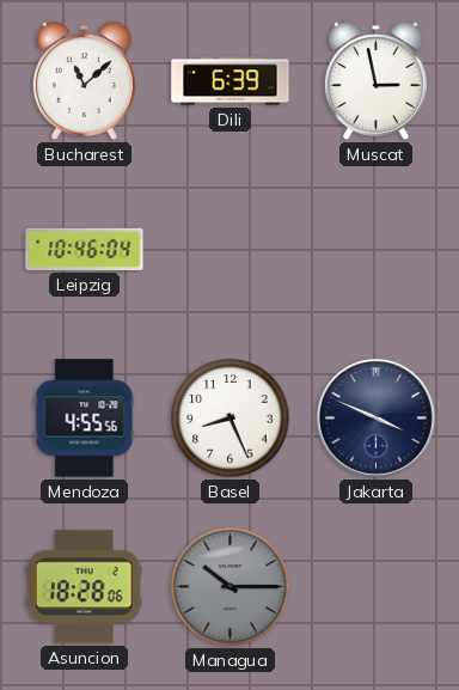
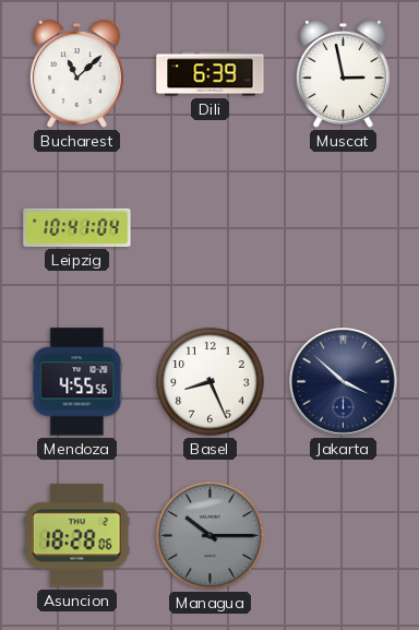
Leipzig: 10:46 -> 10:41 (77, 227)
Jakarta: 3:49 -> 3:52 (344, 382)
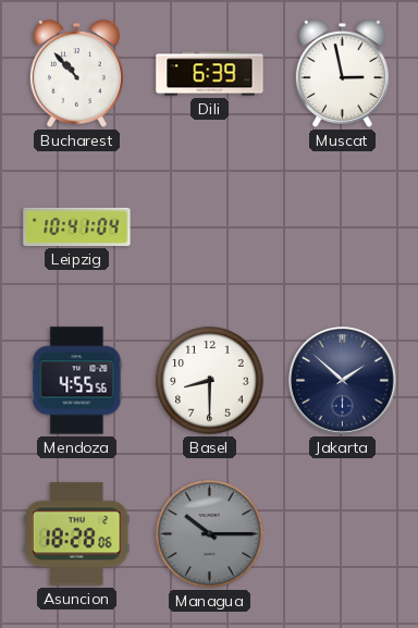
Bucharest: 11:08 -> 10:53 (76, 74)
Basel: 8:26 -> 8:30 (210, 381)
Jakarta: 3:52 -> 1:52 (343, 381)
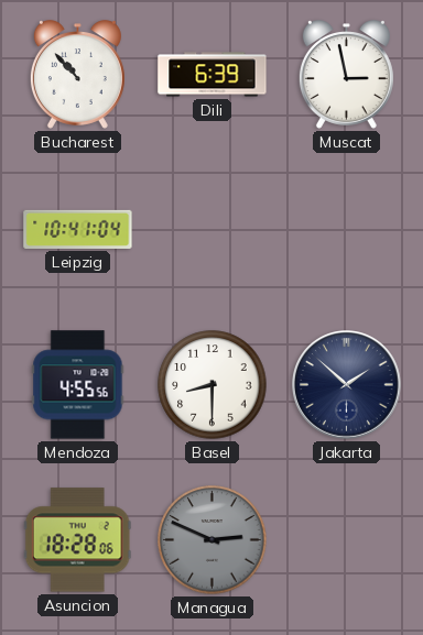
Managua: 10:15 -> 2:49 (213, 540)
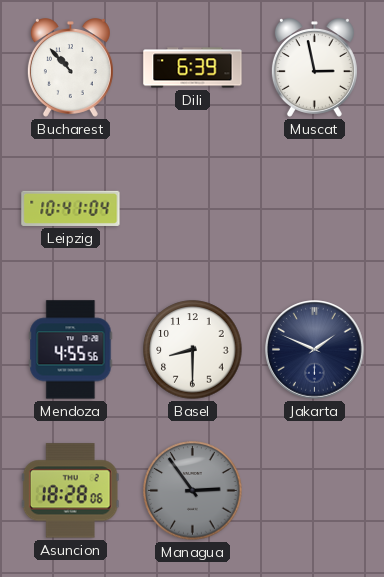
Jakarta: 1:52 -> 1:49 (315, 350)
Managua: 2:49 -> 2:54 (193, 491)
